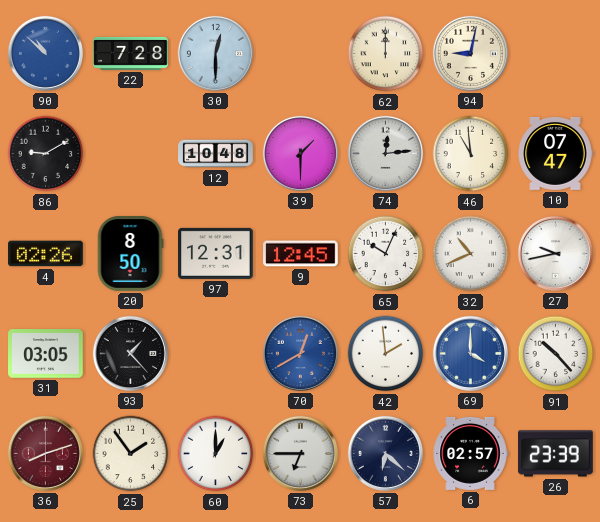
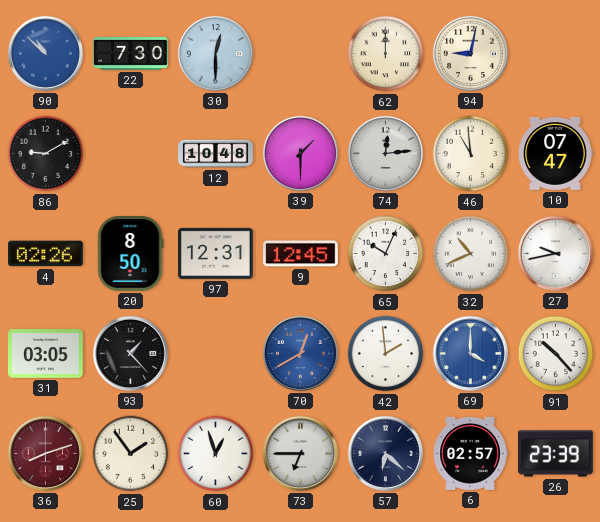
22: 7:28 -> 7:30 (131, 53)
60: 1:00 -> 12:57 (216, 454)
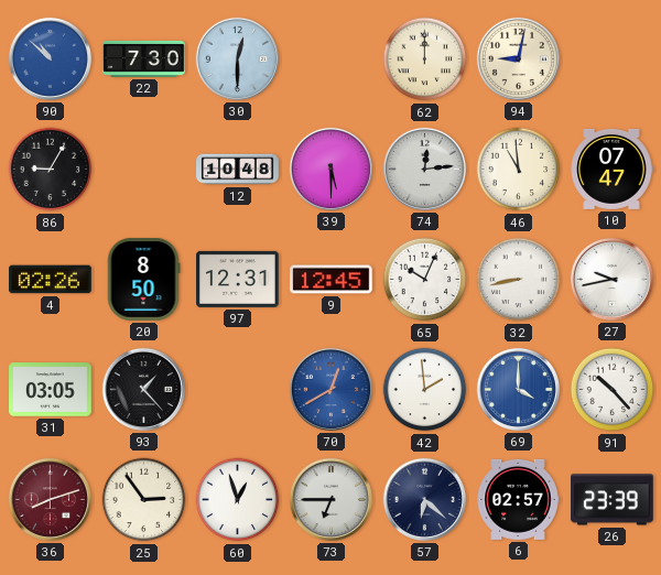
86: 9:10 -> 9:05 (51, 170)
39: 1:30 -> 5:30 (330, 169)
32: 10:41 -> 8:43 (519, 280)
25: 1:54 -> 2:54 (144, 500)
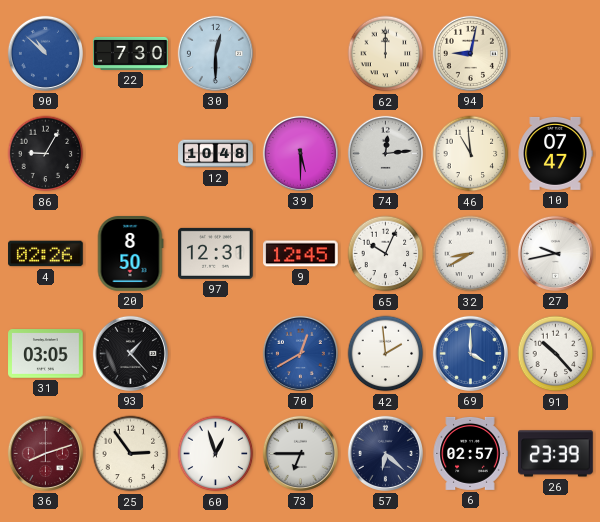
32: 8:43 -> 8:40 (471, 254)
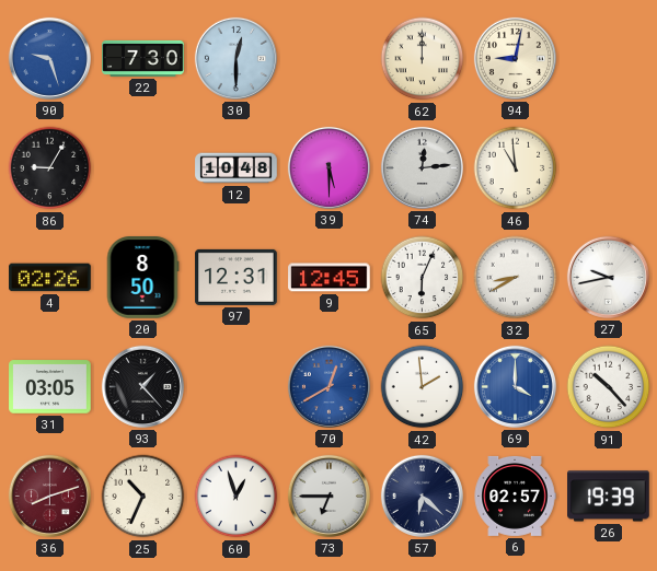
90: 10:52 -> 9:27 (49, 58)
10: 07:47 -> none (555, 153)
65: 10:04 -> 6:04 (423, 278)
25: 2:54 -> 10:34 (143, 497)
26: 23:39 -> 19:39 (609, 497)
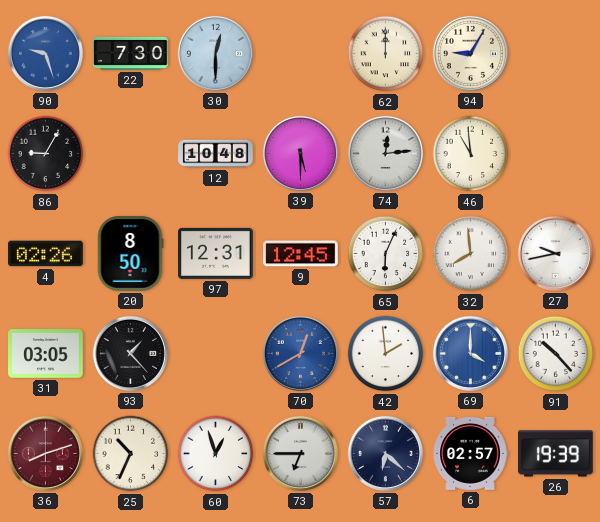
94: 9:02 -> 9:05 (470, 53)
32: 8:40 -> 7:59 (471, 254)
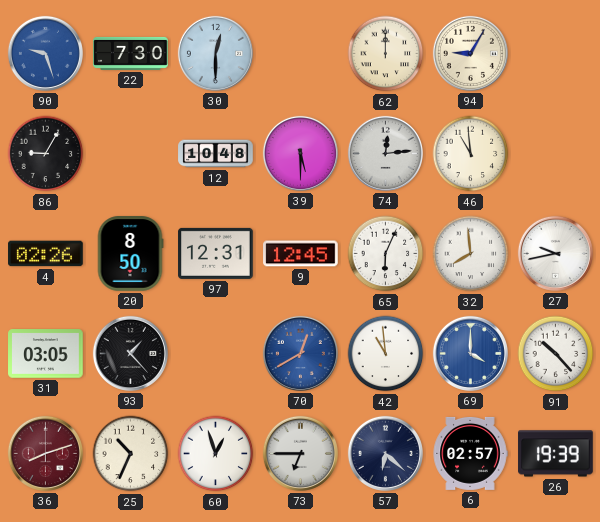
42: 1:59 -> 10:59 (386, 354)
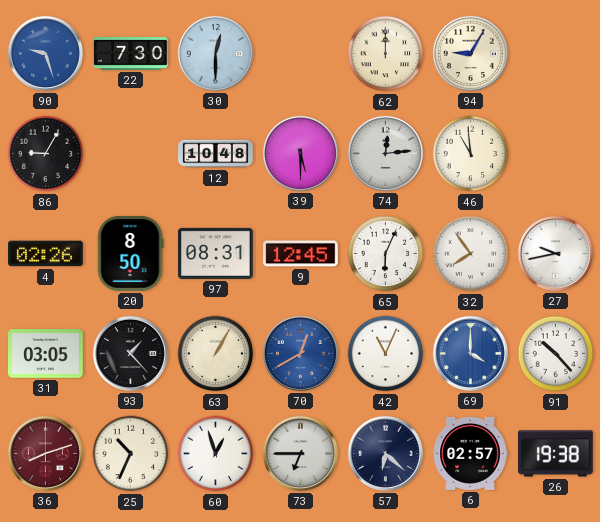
97: 12:31 -> 08:31 (216, 253)
32: 7:59 -> 7:54 (471, 254)
63: none -> 1:05 (216, 354)
42: 10:59 -> 11:04 (386, 354)
26: 19:39 -> 19:38 (556, 454)
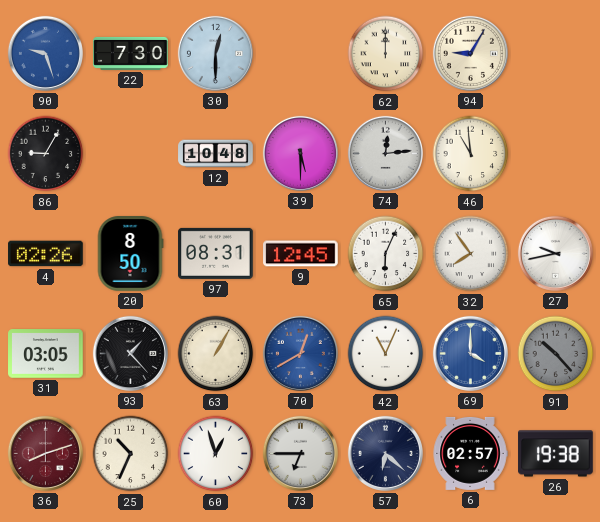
91 dial: white -> grey (556, 354)
